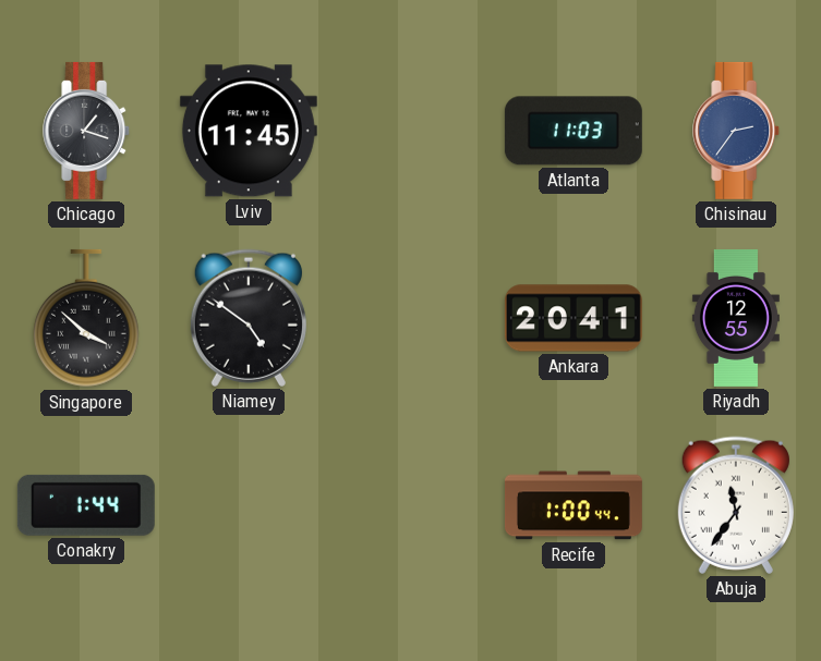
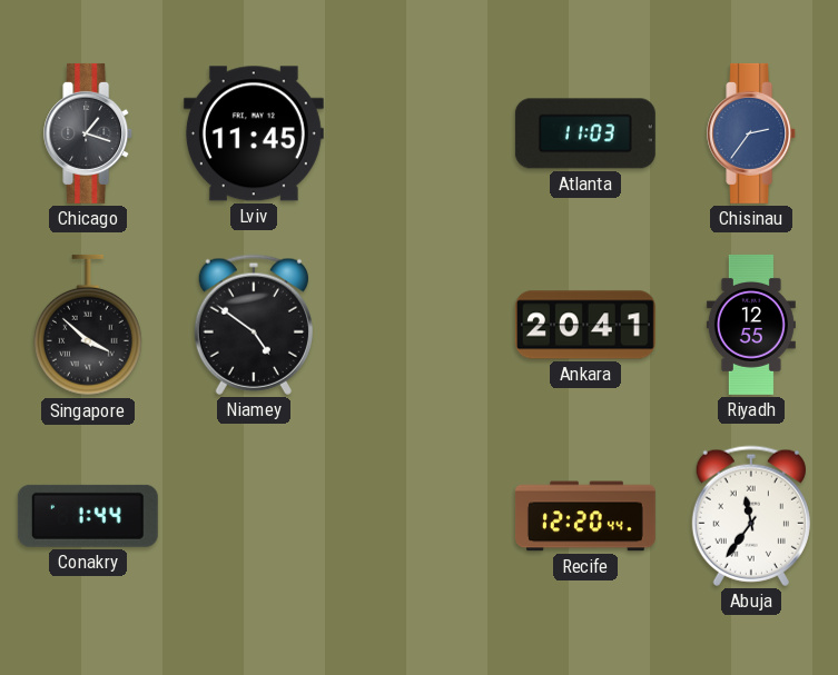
Recife: 1:00 -> 12:20 (585, 516)
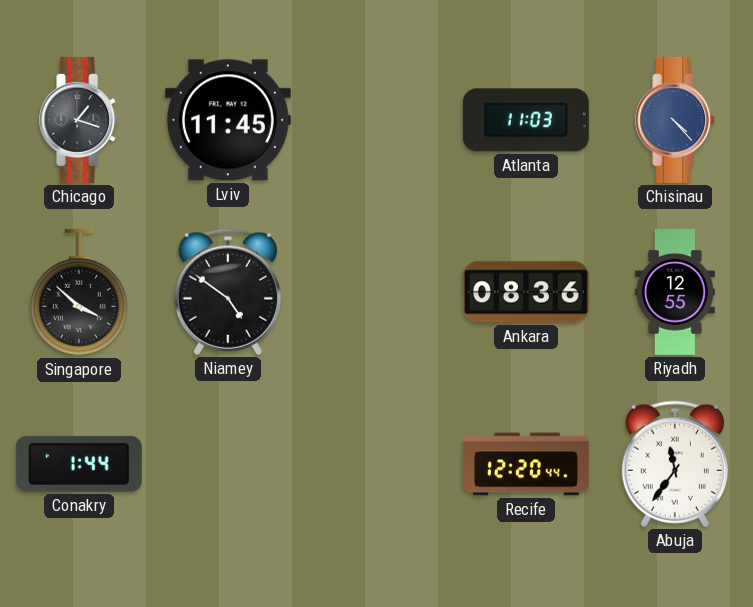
Chisinau: 2:36 -> 4:23 (676, 120)
Ankara: 20:41 -> 08:36 (526, 292)
